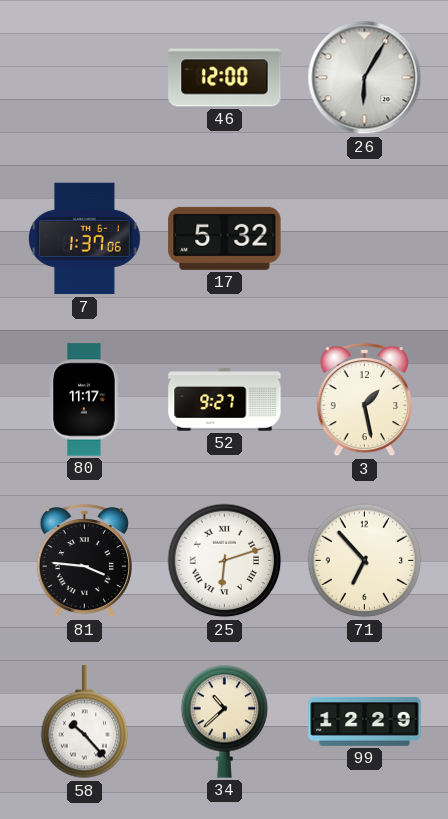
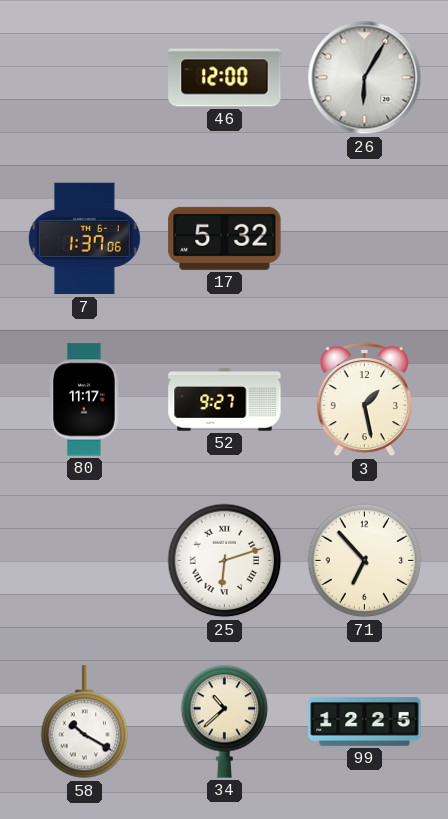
81: 3:46 -> none (84, 561)
58: 10:23 -> 10:20 (85, 722)
99: 12:29 -> 12:25 (365, 721)
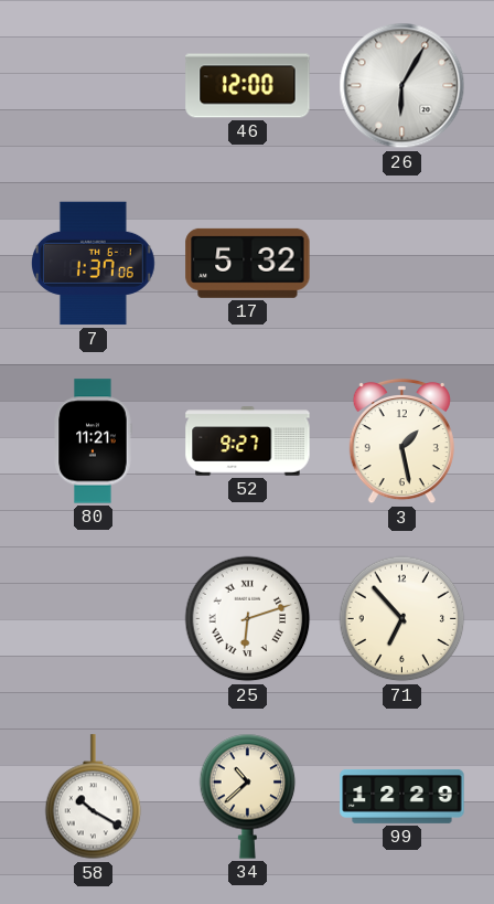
80: 11:17 -> 11:21 (93, 442)
99: 12:25 -> 12:29 (402, 796)
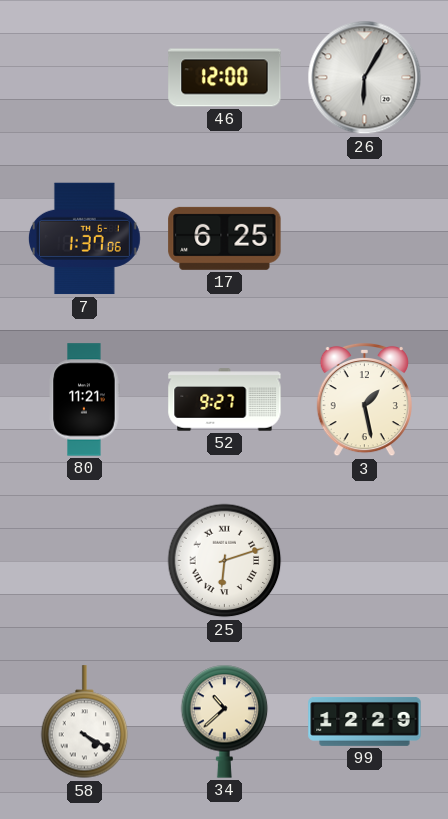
17: 5:32 -> 6:25 (225, 238)
71: 6:53 -> none (402, 619)
58: 10:20 -> 4:20 (85, 722)
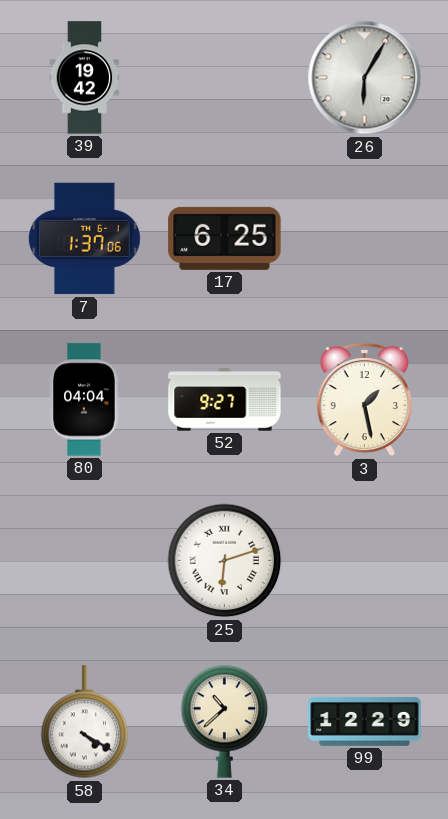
39: none -> 19:42 (85, 78)
46: 12:00 -> none (225, 78)
80: 11:21 -> 04:04 (84, 400)
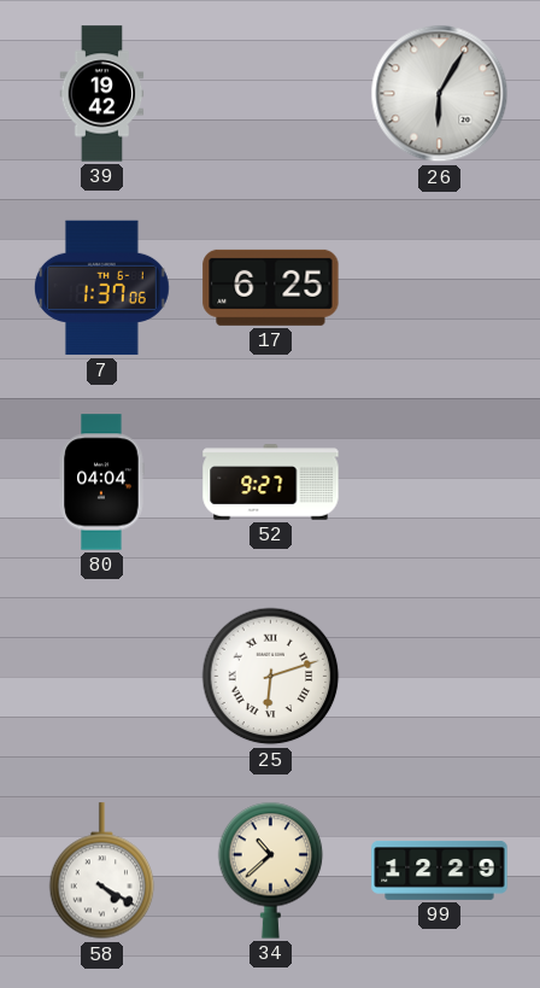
3: 1:28 -> none (364, 400)
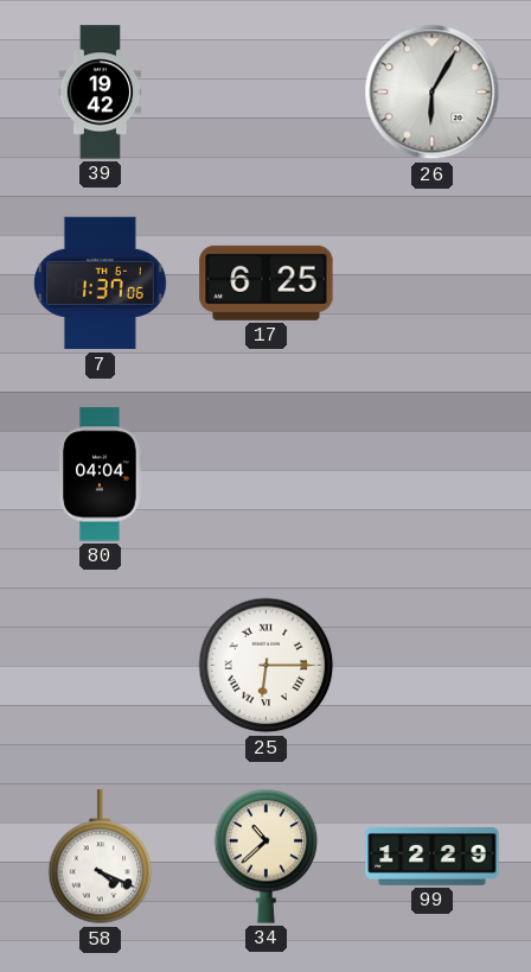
52: 9:27 -> none (271, 483)
25: 6:12 -> 6:15 (267, 666)
58: 4:20 -> 4:19 (101, 857)
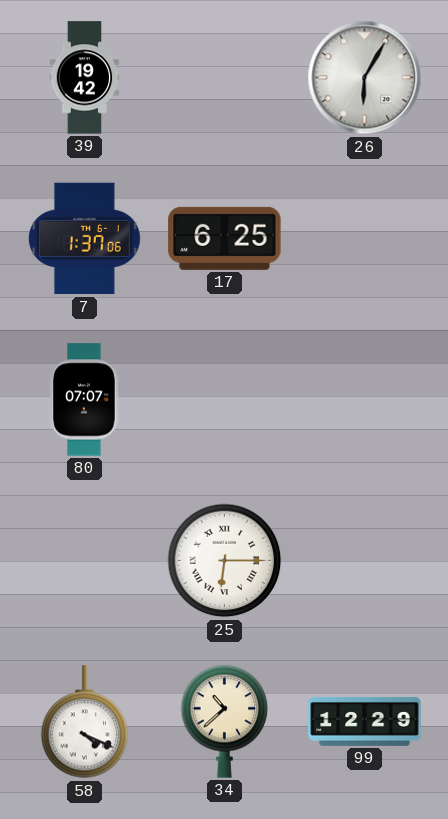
80: 04:04 -> 07:07 (84, 400)
